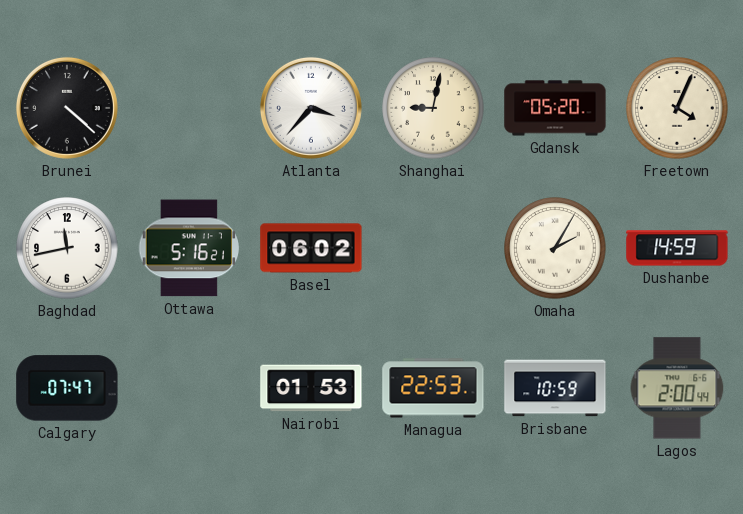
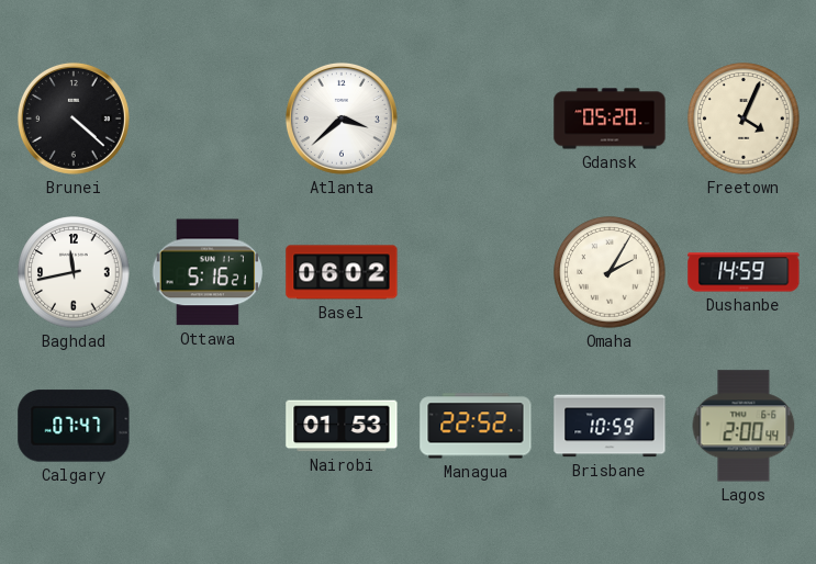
Atlanta: 3:37 -> 3:38 (342, 119)
Shanghai: 9:02 -> none (433, 108)
Managua: 22:53 -> 22:52 (476, 426)
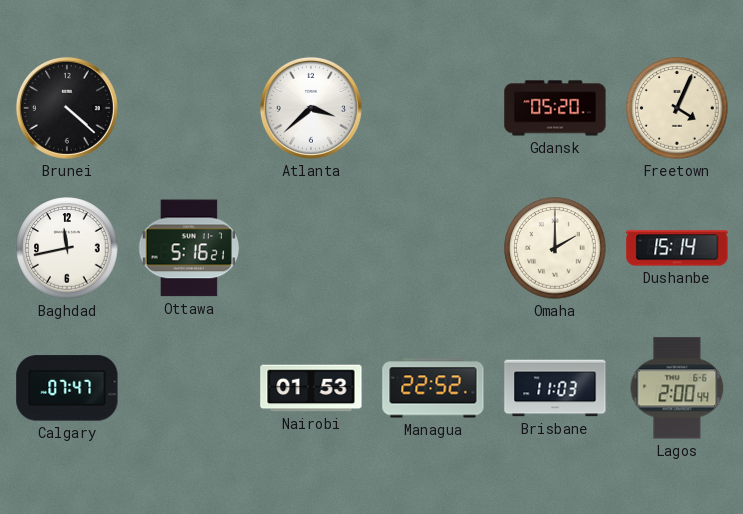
Basel: 06:02 -> none (342, 272)
Omaha: 2:05 -> 2:00 (555, 248)
Dushanbe: 14:59 -> 15:14 (677, 248)
Brisbane: 10:59 -> 11:03 (555, 388)
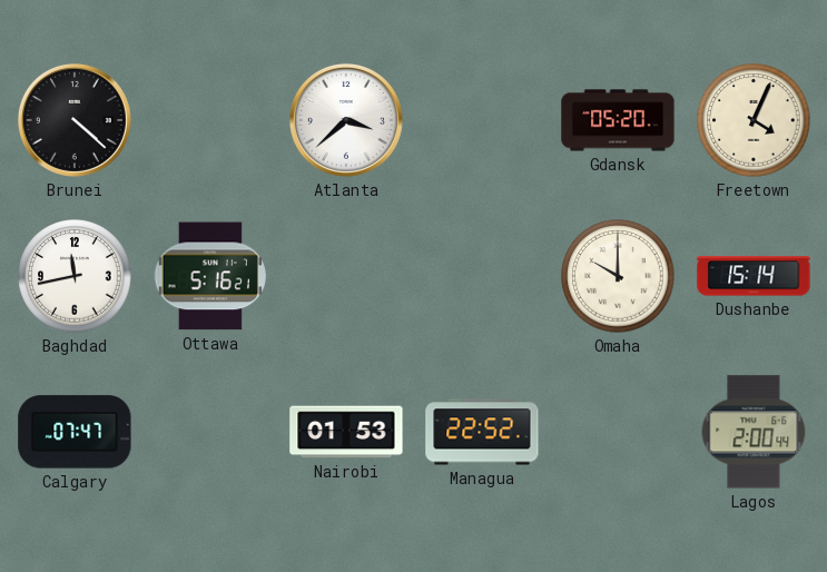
Omaha: 2:00 -> 10:00 (618, 276)
Brisbane: 11:03 -> none (555, 388)
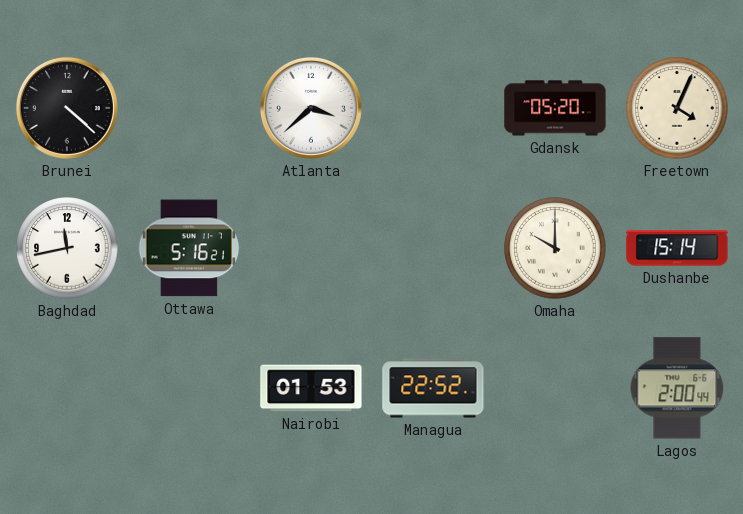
Calgary: 07:47 -> none (75, 432)
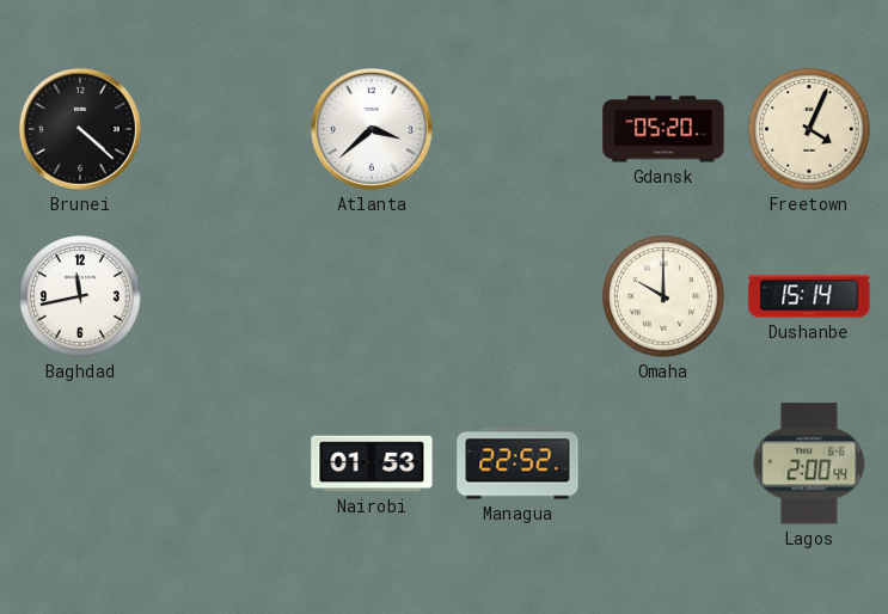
Ottawa: 5:16 -> none (188, 248)
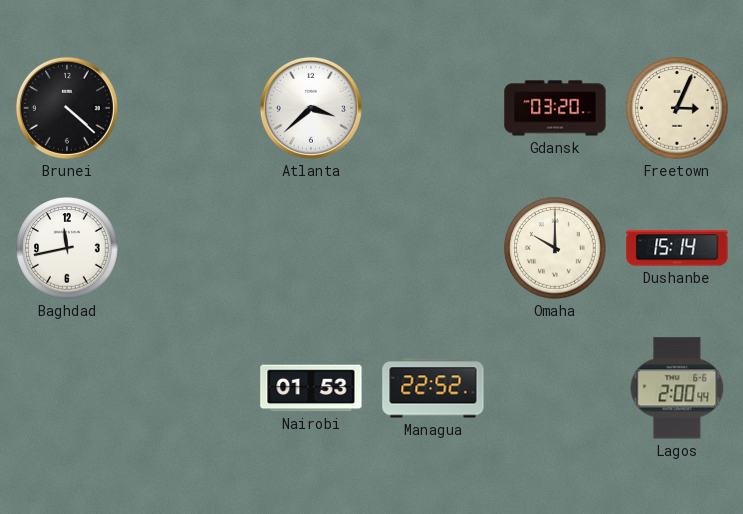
Gdansk: 05:20 -> 03:20 (555, 108)
Freetown: 4:04 -> 3:04 (677, 108)
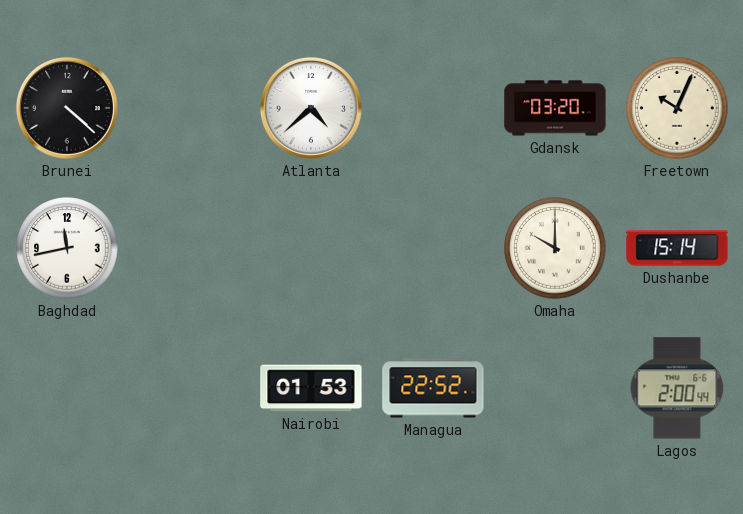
Atlanta: 3:38 -> 4:38 (311, 108)
Freetown: 3:04 -> 10:04 (677, 108)
